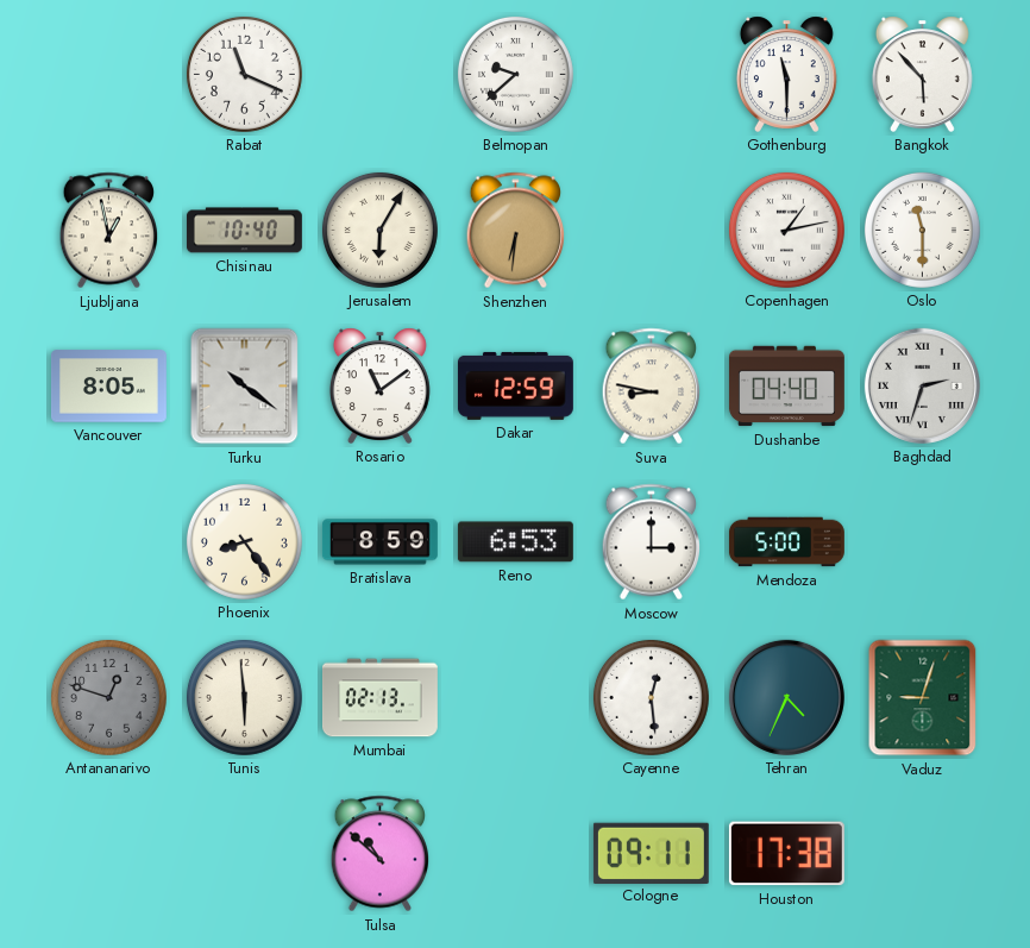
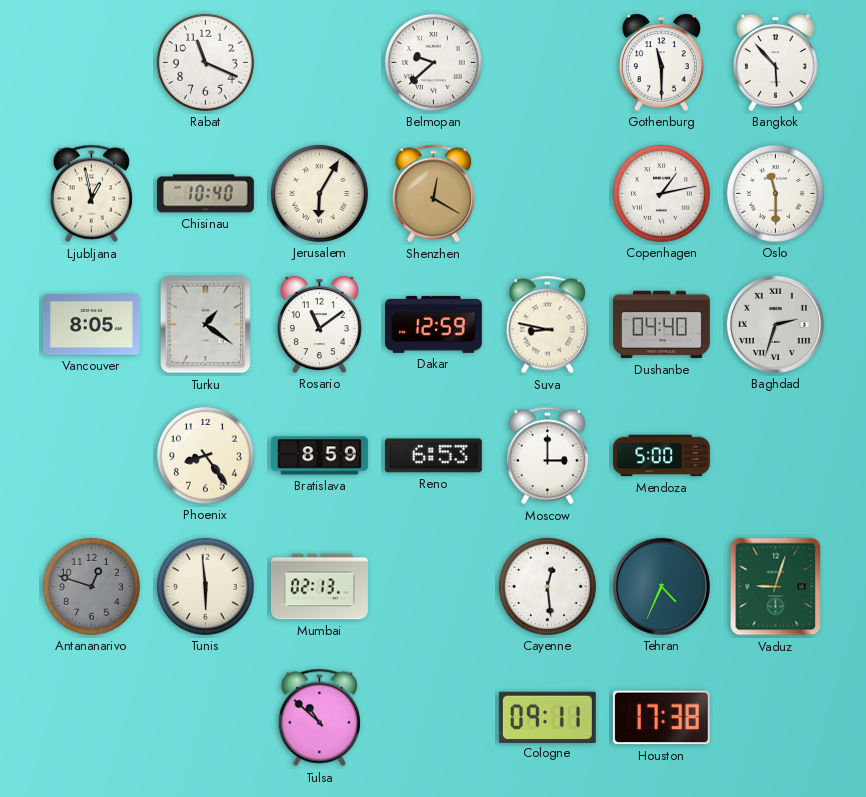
Shenzhen: 6:31 -> 12:20 (433, 194)
Turku: 10:21 -> 1:21 (206, 325)
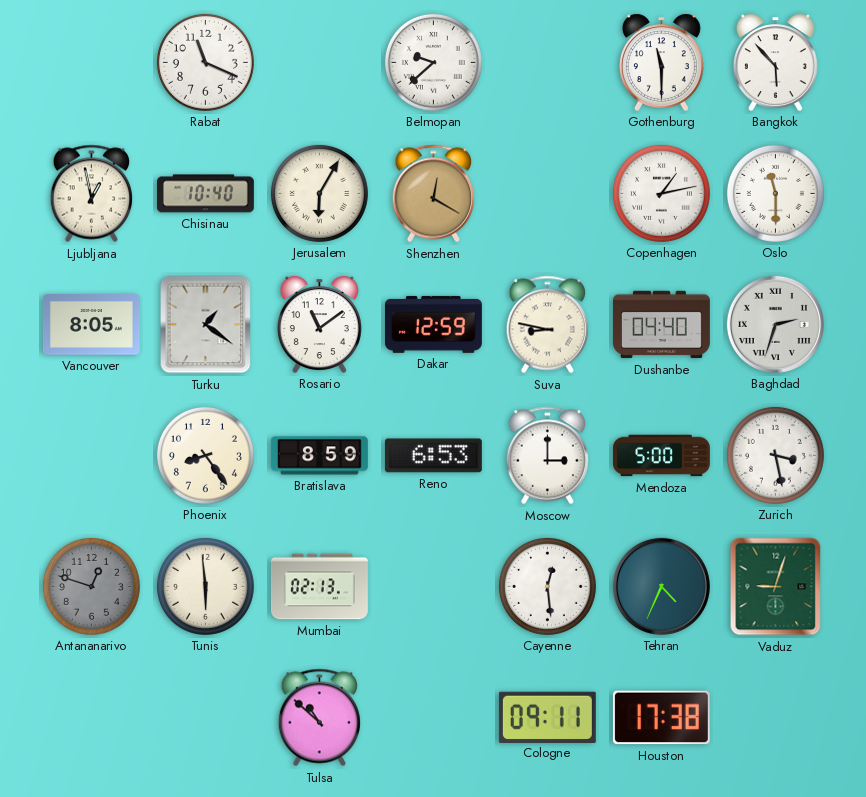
Zurich: none -> 3:28 (775, 455)
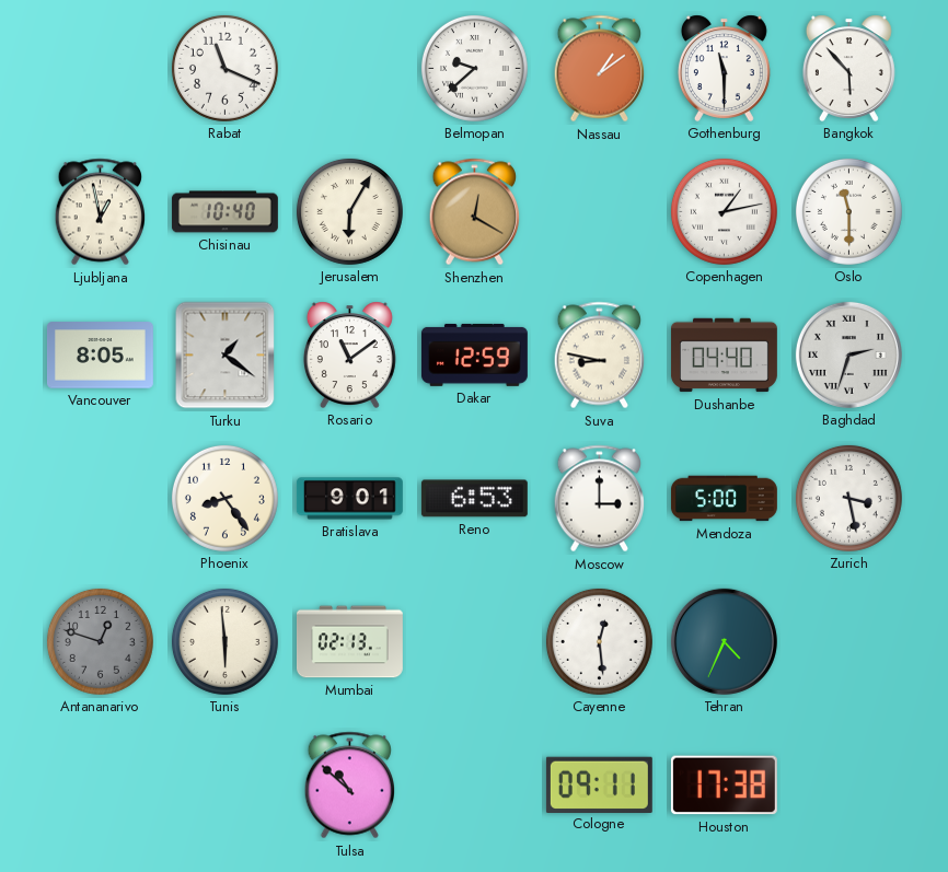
Nassau: none -> 1:09 (599, 69)
Bratislava: 8:59 -> 9:01 (349, 499)
Vaduz: 9:03 -> none (776, 587)
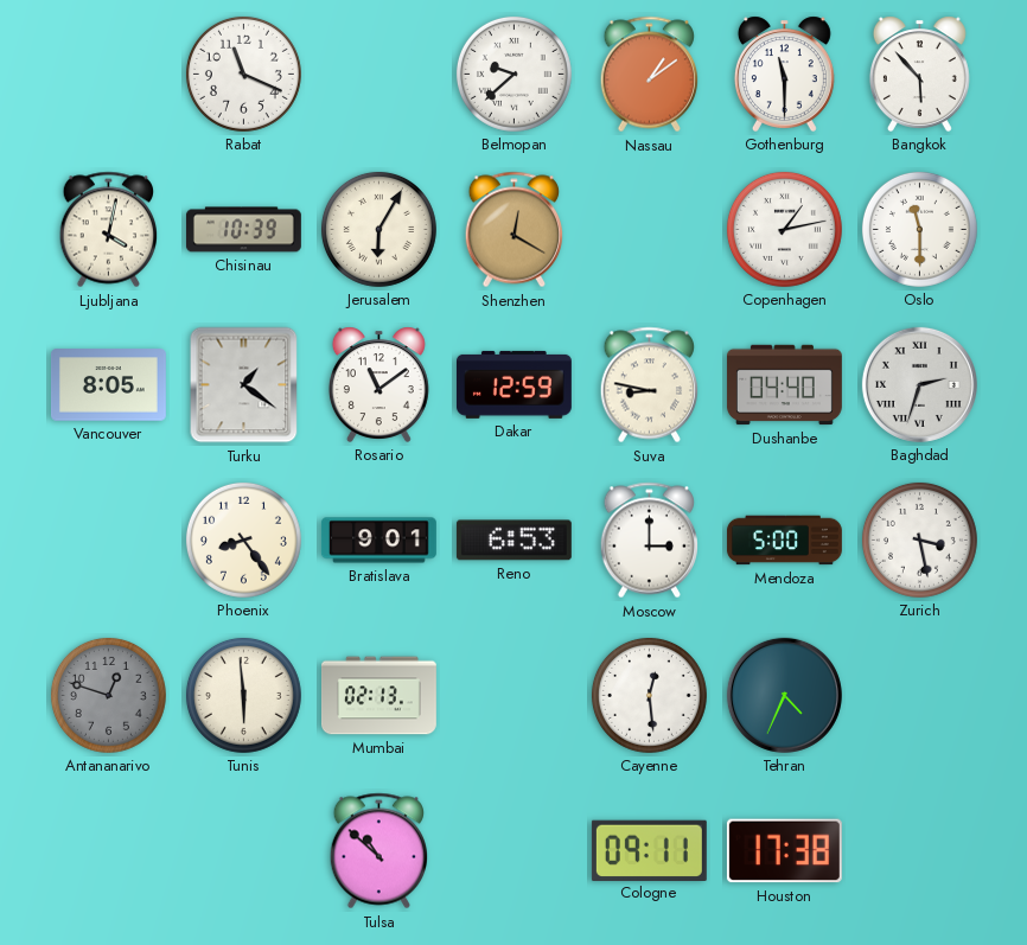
Ljubljana: 12:58 -> 4:02 (108, 230)
Chisinau: 10:40 -> 10:39 (243, 230)
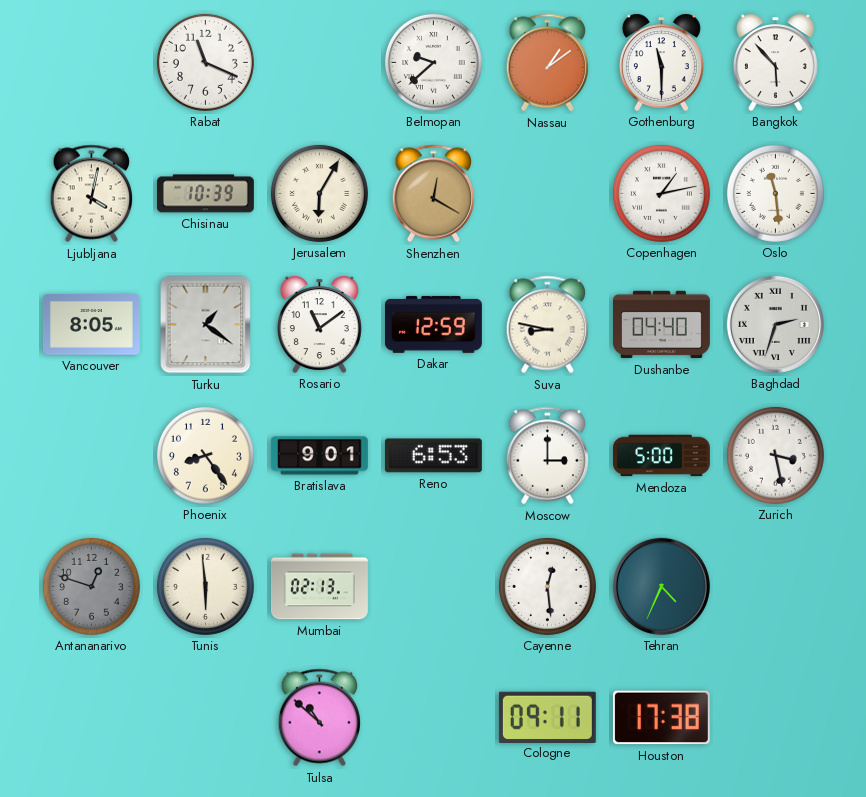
Oslo: 11:30 -> 11:29 (775, 193)
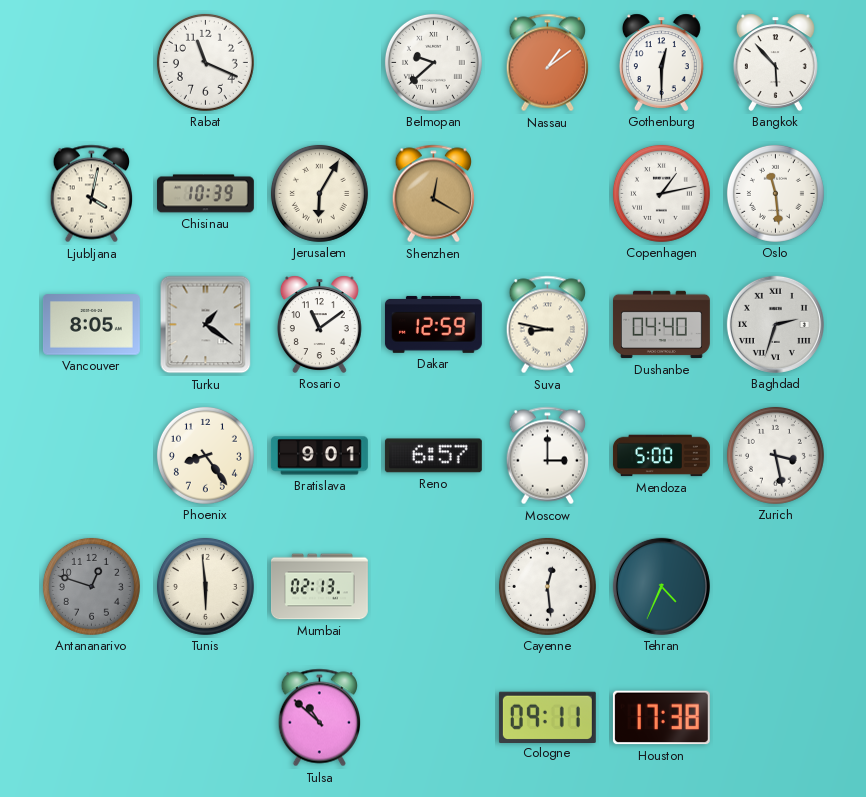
Gothenburg: 11:30 -> 12:30 (661, 62)
Reno: 6:53 -> 6:57 (433, 456)
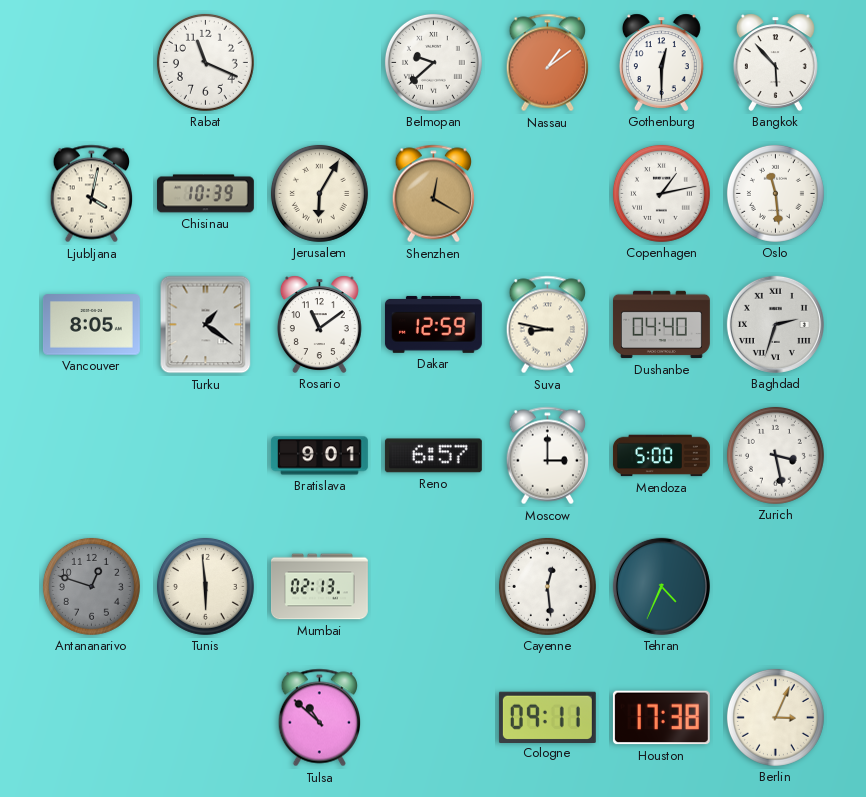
Phoenix: 8:24 -> none (205, 455)
Berlin: none -> 3:04 (775, 717)
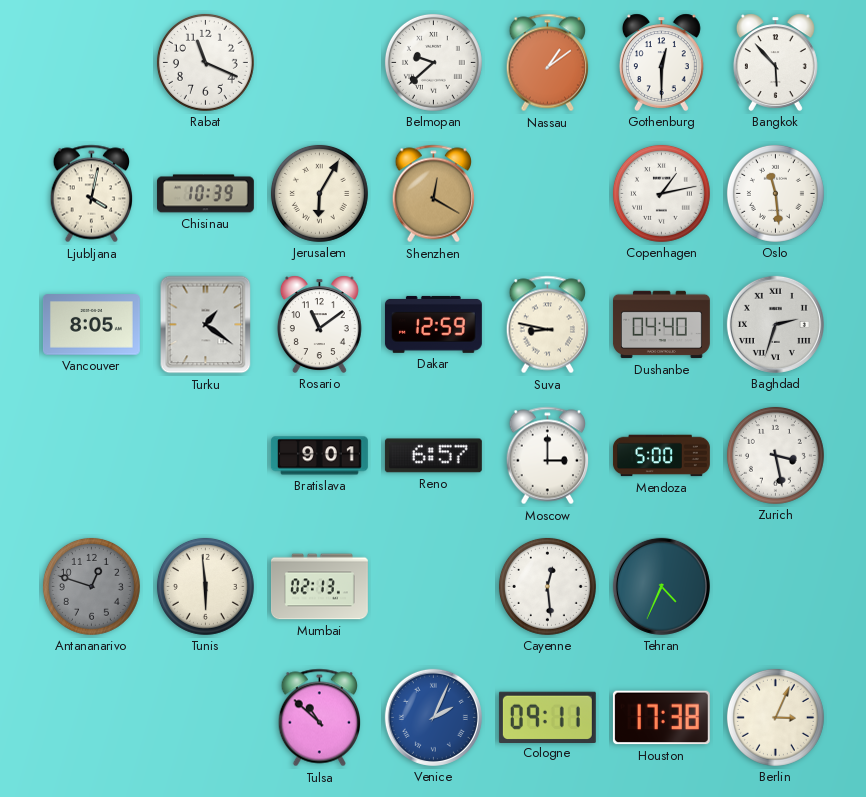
Venice: none -> 2:04 (433, 717)
